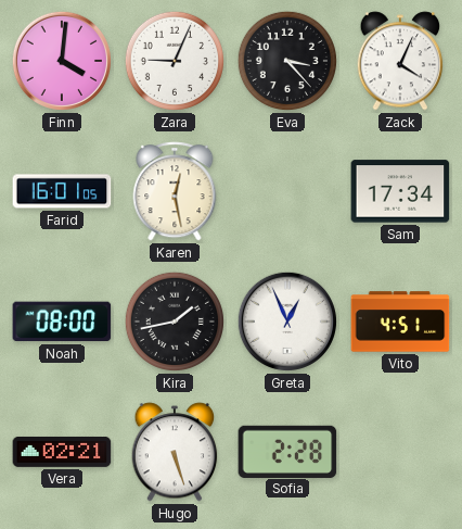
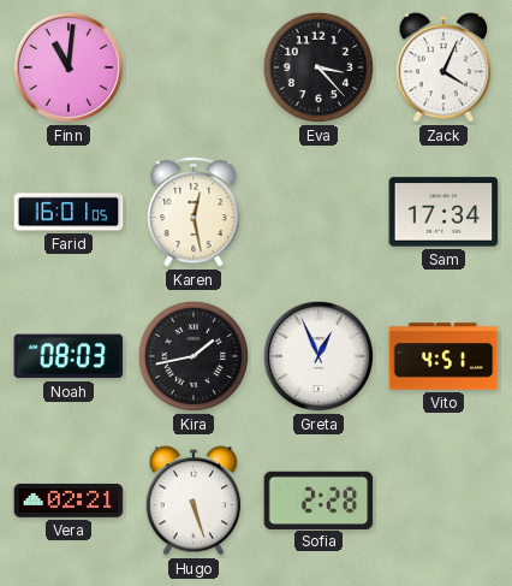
Finn: 4:01 -> 11:01 (69, 67)
Zara: 9:04 -> none (175, 61)
Noah: 08:00 -> 08:03 (69, 356)
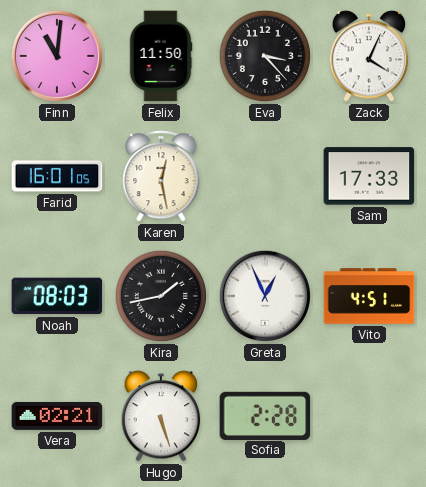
Felix: none -> 11:50 (161, 56)
Sam: 17:34 -> 17:33 (369, 176)
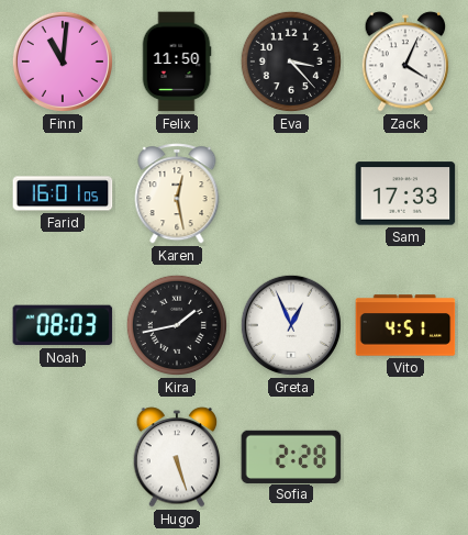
Vera: 02:21 -> none (57, 416)
